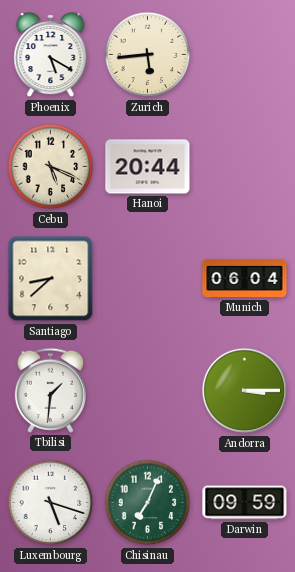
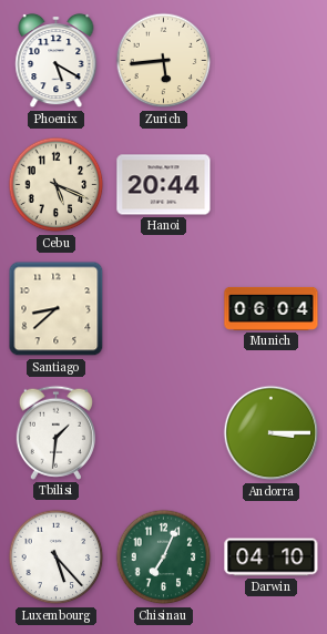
Luxembourg: 5:18 -> 5:23 (57, 558)
Darwin: 09:59 -> 04:10 (272, 558)
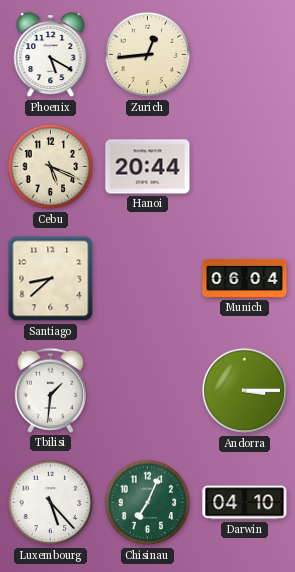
Zurich: 5:44 -> 12:44 (148, 55)
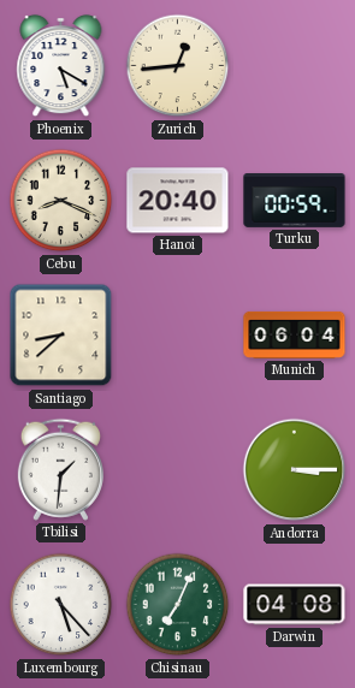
Cebu: 5:19 -> 8:19 (61, 201)
Hanoi: 20:44 -> 20:40 (178, 201)
Turku: none -> 00:59 (295, 201)
Darwin: 04:10 -> 04:08 (295, 605)
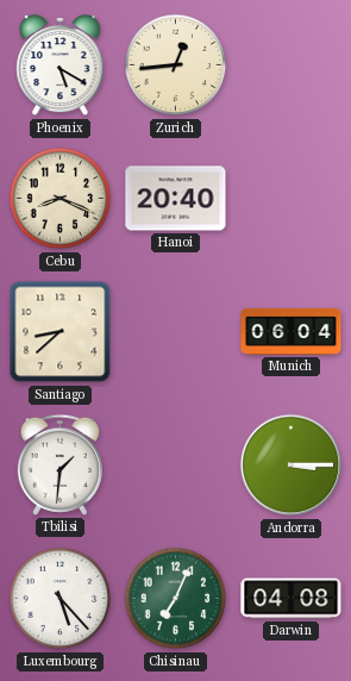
Turku: 00:59 -> none (295, 201)
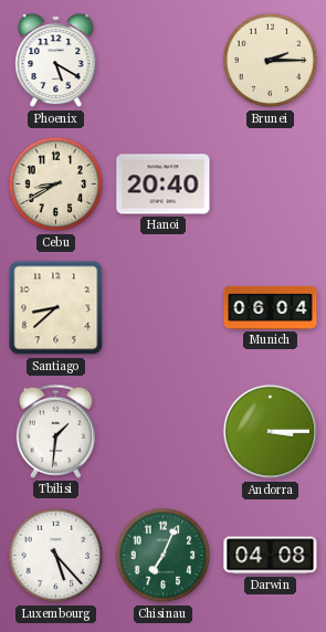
Zurich: 12:44 -> none (176, 65)
Brunei: none -> 2:15 (271, 61)
Cebu: 8:19 -> 8:40 (56, 185)
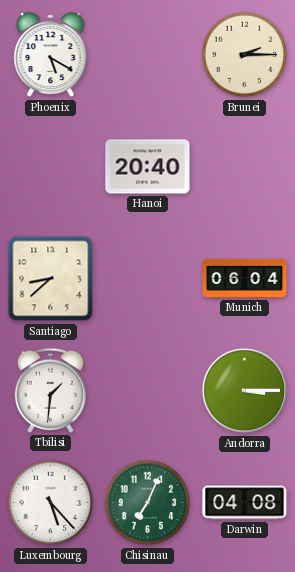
Cebu: 8:40 -> none (56, 185)
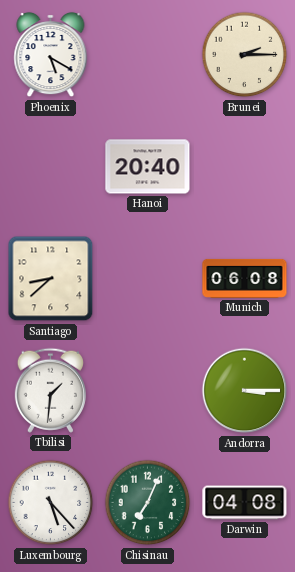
Munich: 06:04 -> 06:08 (245, 278)
